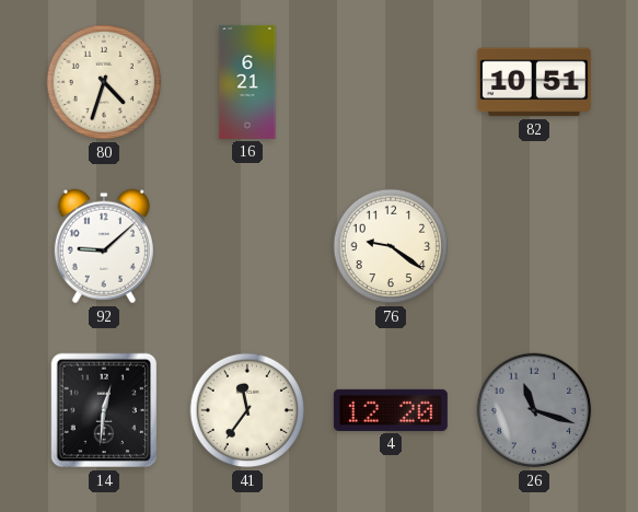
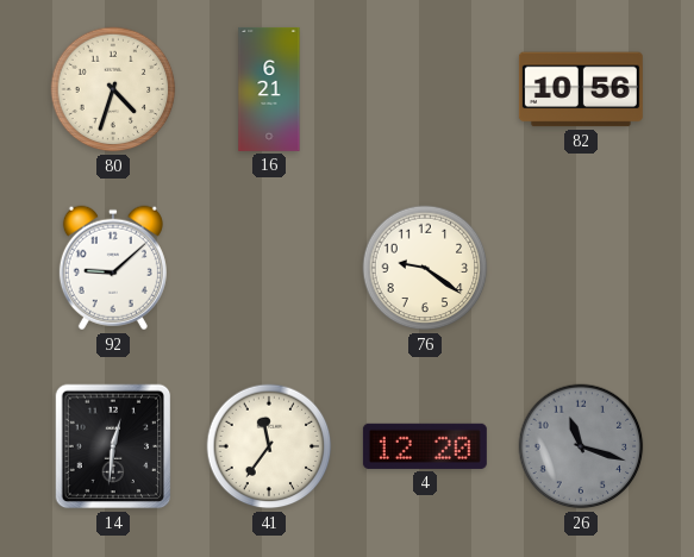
82: 10:51 -> 10:56 (581, 89)
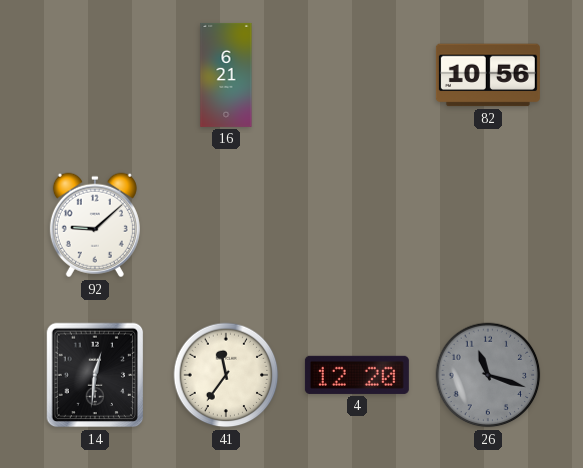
80: 4:33 -> none (113, 89)
76: 9:21 -> none (425, 268)
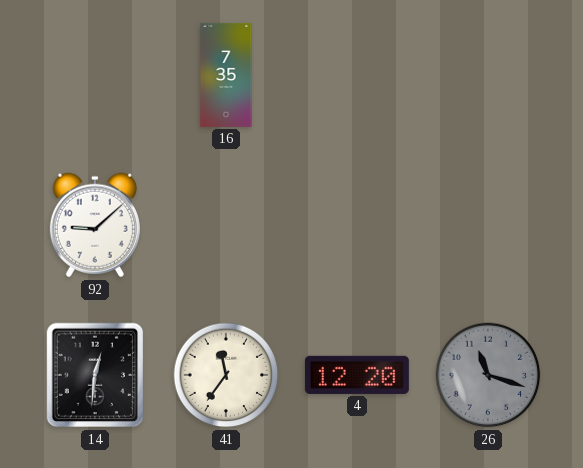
16: 6:21 -> 7:35 (226, 75)
82: 10:56 -> none (488, 75)
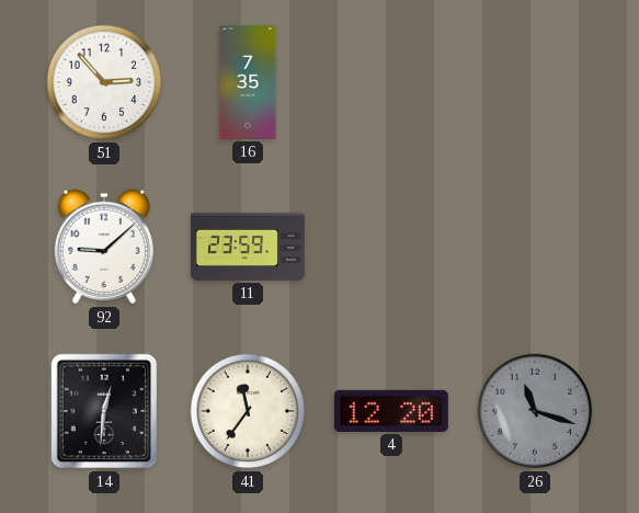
51: none -> 2:53 (104, 82)
11: none -> 23:59 (248, 247)
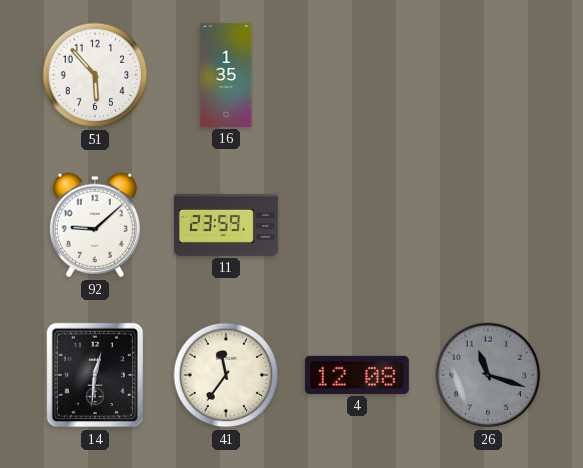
51: 2:53 -> 5:53 (95, 75)
16: 7:35 -> 1:35 (226, 75)
4: 12:20 -> 12:08 (357, 375)
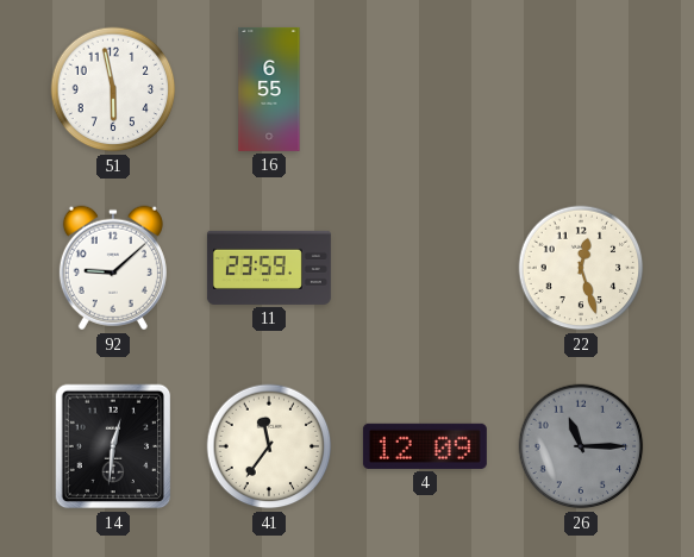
51: 5:53 -> 5:58 (113, 89)
16: 1:35 -> 6:55 (269, 89)
22: none -> 12:27 (581, 268)
4: 12:08 -> 12:09 (425, 446)
26: 11:18 -> 11:15 (581, 446)
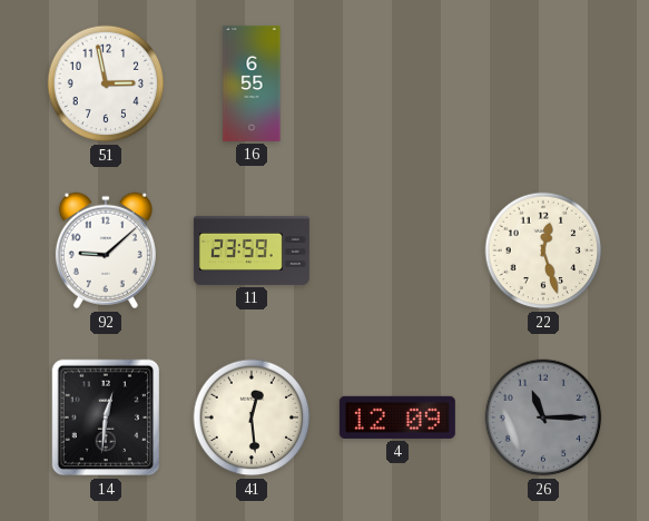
51: 5:58 -> 2:58 (106, 83)
41: 11:36 -> 12:29 (252, 417)
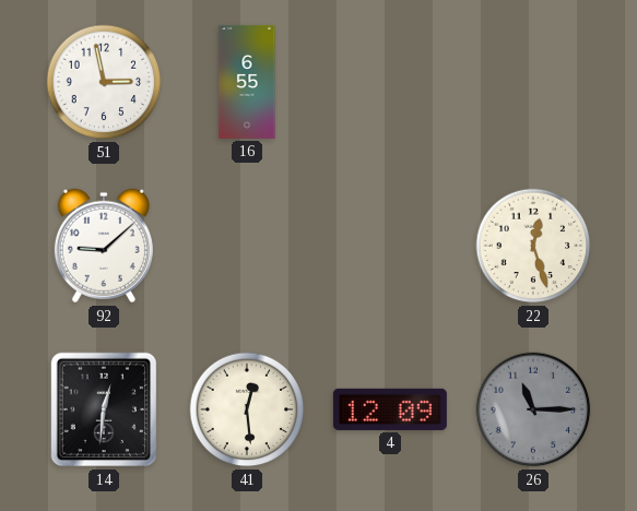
11: 23:59 -> none (252, 250)
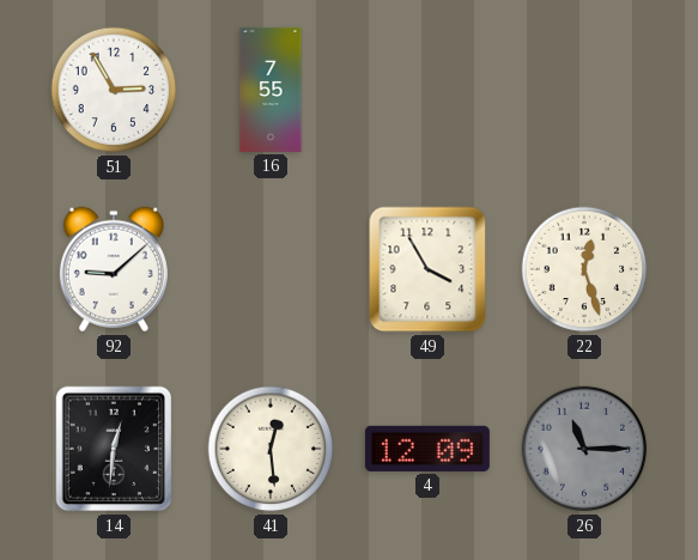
51: 2:58 -> 2:55 (114, 90)
16: 6:55 -> 7:55 (271, 90)
49: none -> 3:55 (427, 269)
